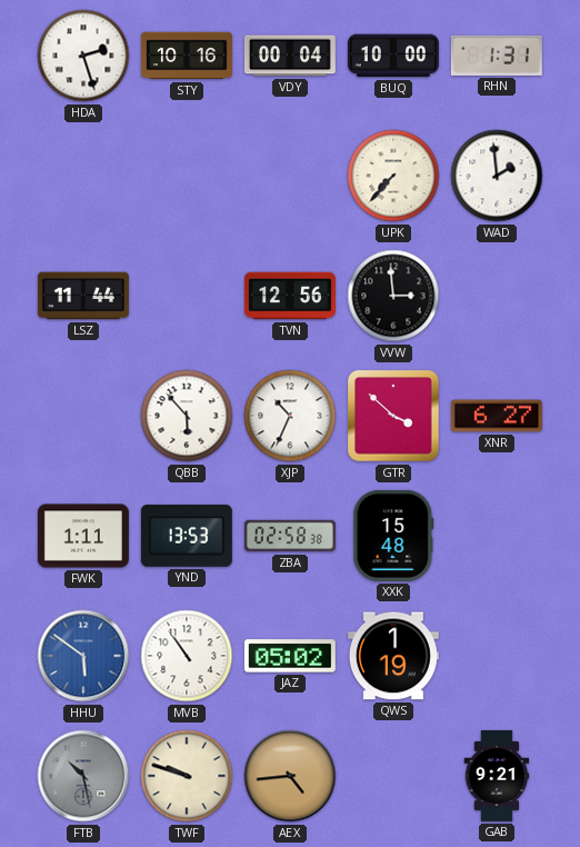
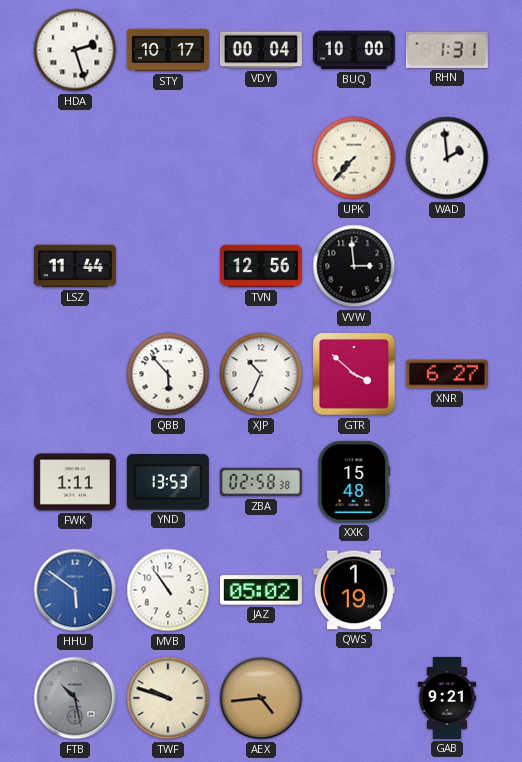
STY: 10:16 -> 10:17 (168, 50)
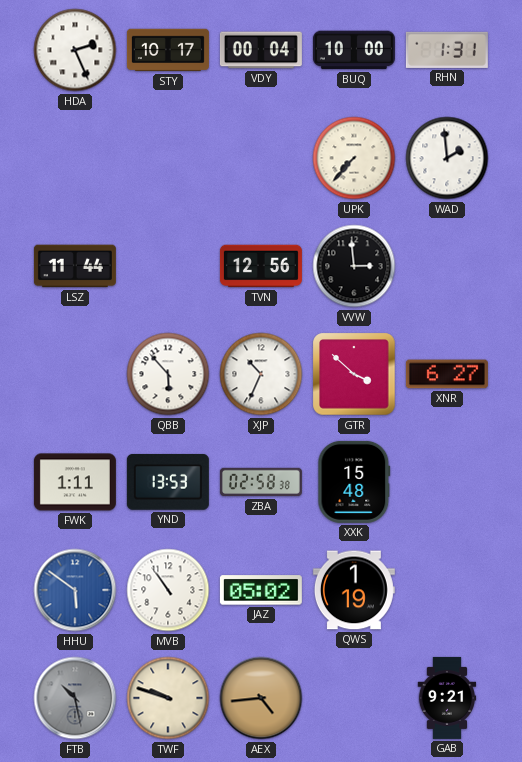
HDA: 2:27 -> 2:26 (75, 50)
